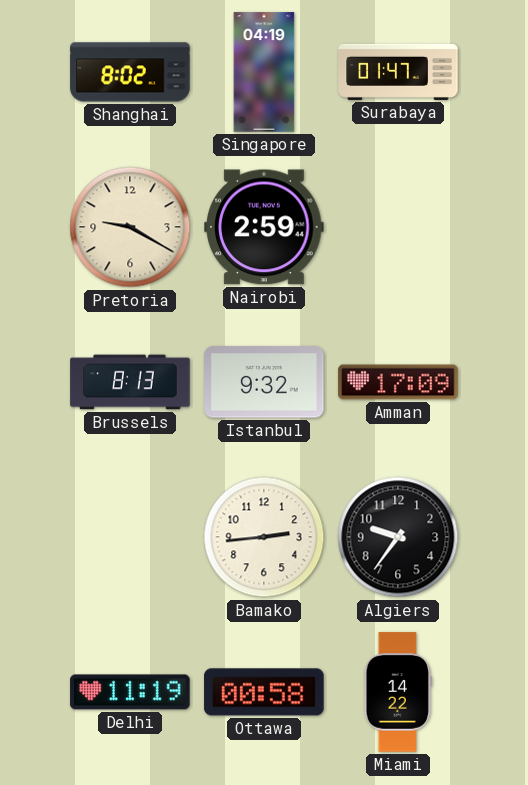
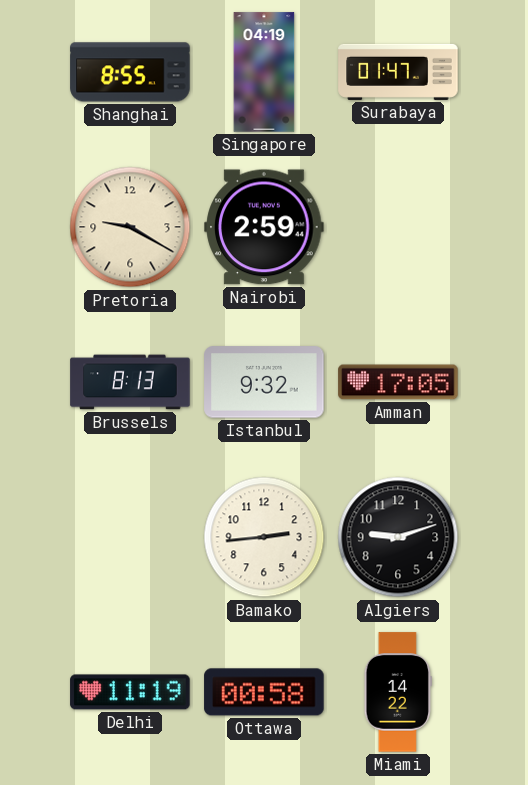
Shanghai: 8:02 -> 8:55 (130, 72)
Amman: 17:09 -> 17:05 (398, 382)
Algiers: 9:36 -> 9:12 (398, 537)
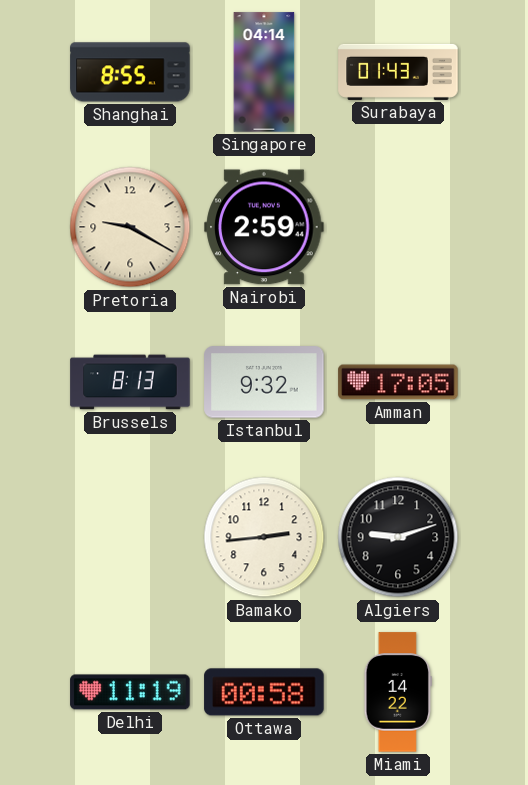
Singapore: 04:19 -> 04:14 (264, 72)
Surabaya: 01:47 -> 01:43 (398, 72)
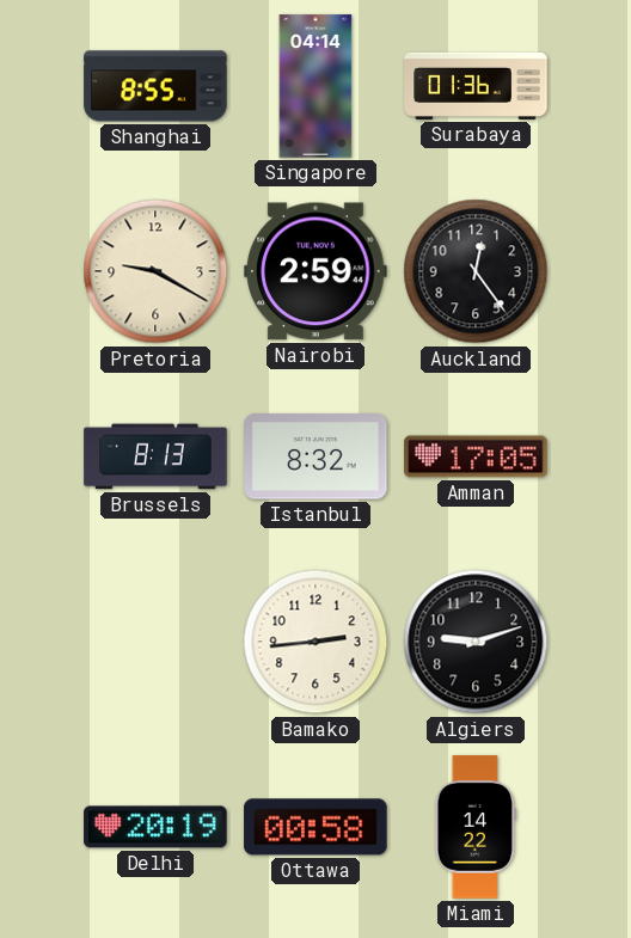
Surabaya: 01:43 -> 01:36 (476, 86)
Auckland: none -> 12:24 (476, 271)
Istanbul: 9:32 -> 8:32 (315, 456)
Delhi: 11:19 -> 20:19 (155, 827)
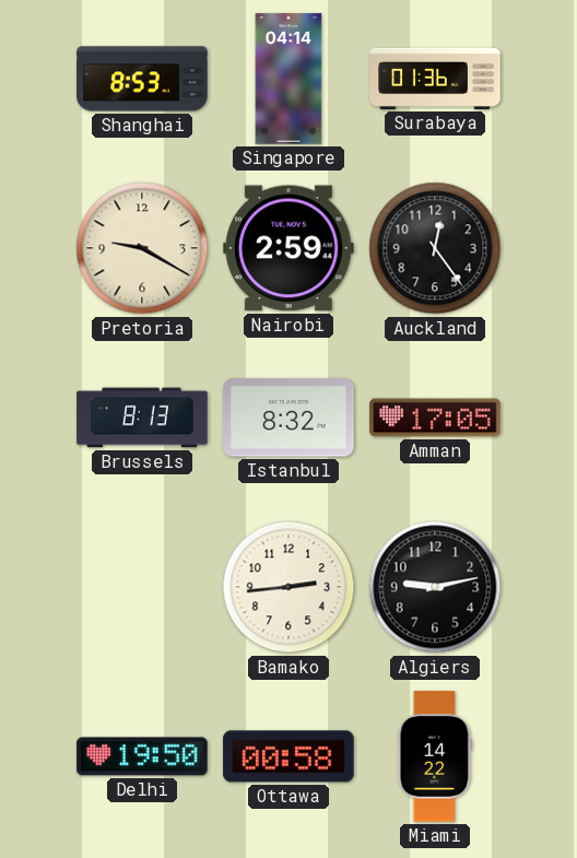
Shanghai: 8:55 -> 8:53 (142, 79)
Algiers: 9:12 -> 9:13 (435, 587)
Delhi: 20:19 -> 19:50 (142, 756)
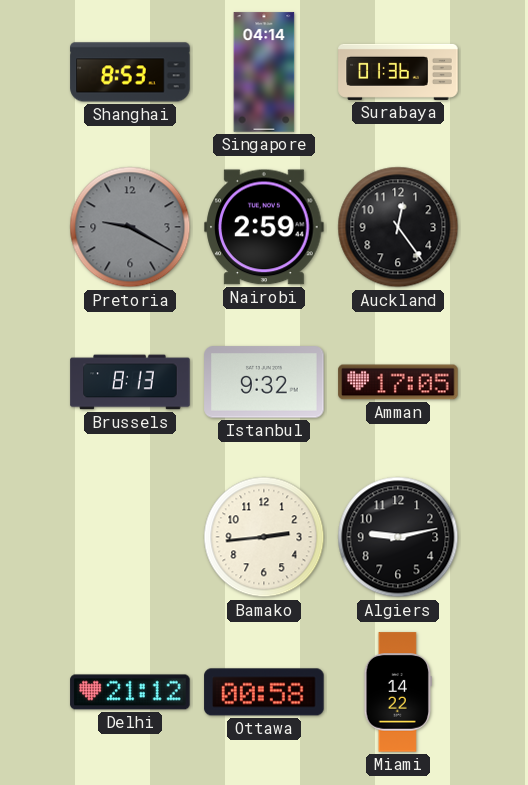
Pretoria dial: cream -> grey (130, 227)
Istanbul: 8:32 -> 9:32 (264, 382)
Delhi: 19:50 -> 21:12 (130, 692)
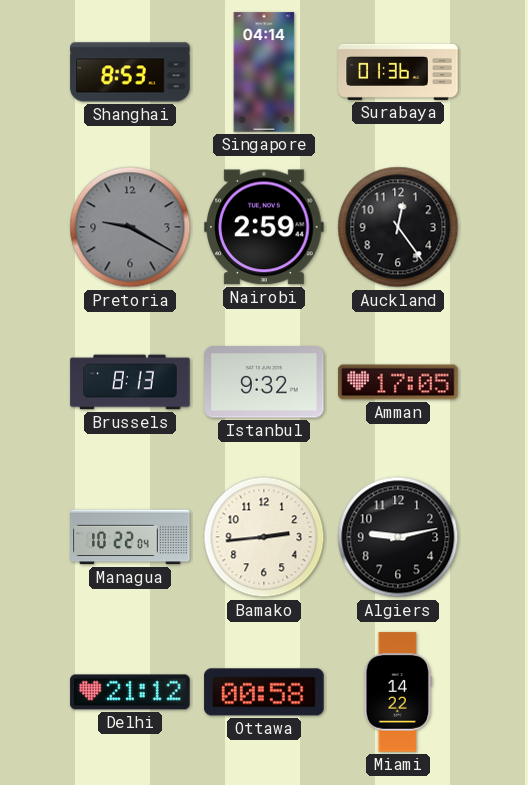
Managua: none -> 10:22 (130, 537)
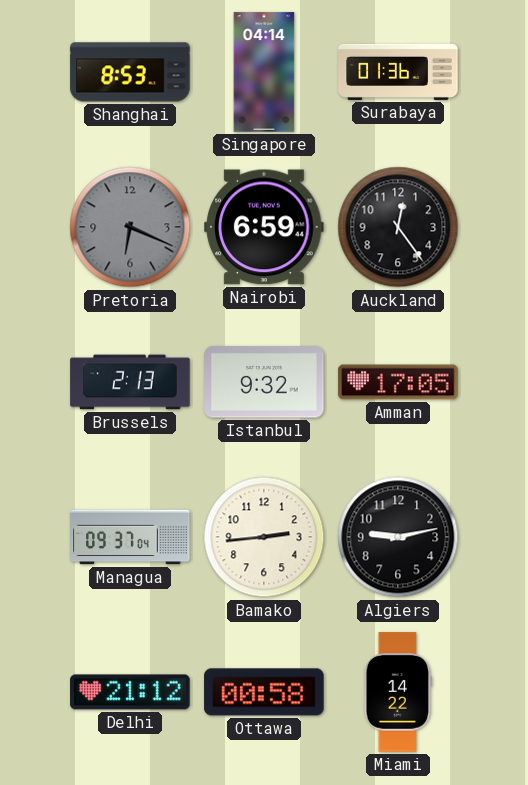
Pretoria: 9:20 -> 6:19 (130, 227)
Nairobi: 2:59 -> 6:59 (264, 227)
Brussels: 8:13 -> 2:13 (130, 382)
Managua: 10:22 -> 09:37 (130, 537)
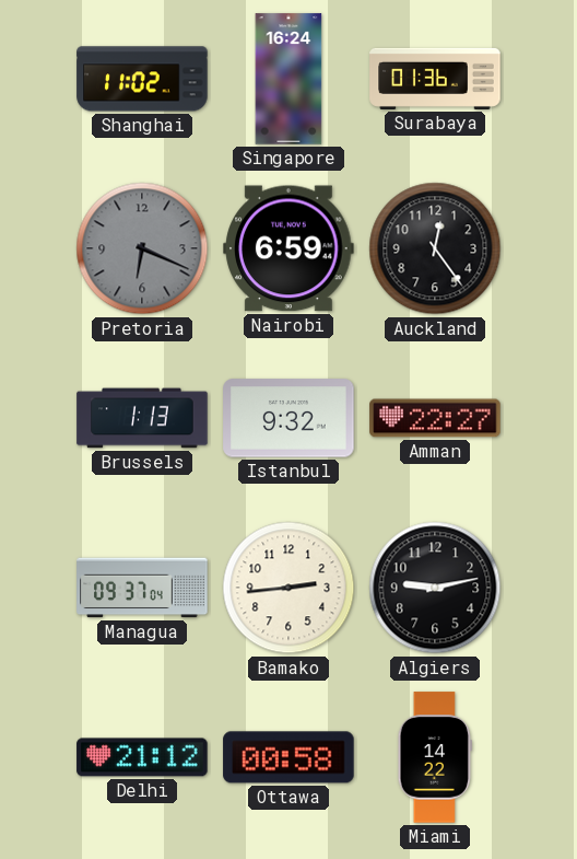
Shanghai: 8:53 -> 11:02 (142, 79)
Singapore: 04:14 -> 16:24 (288, 79)
Brussels: 2:13 -> 1:13 (142, 418)
Amman: 17:05 -> 22:27 (435, 418)
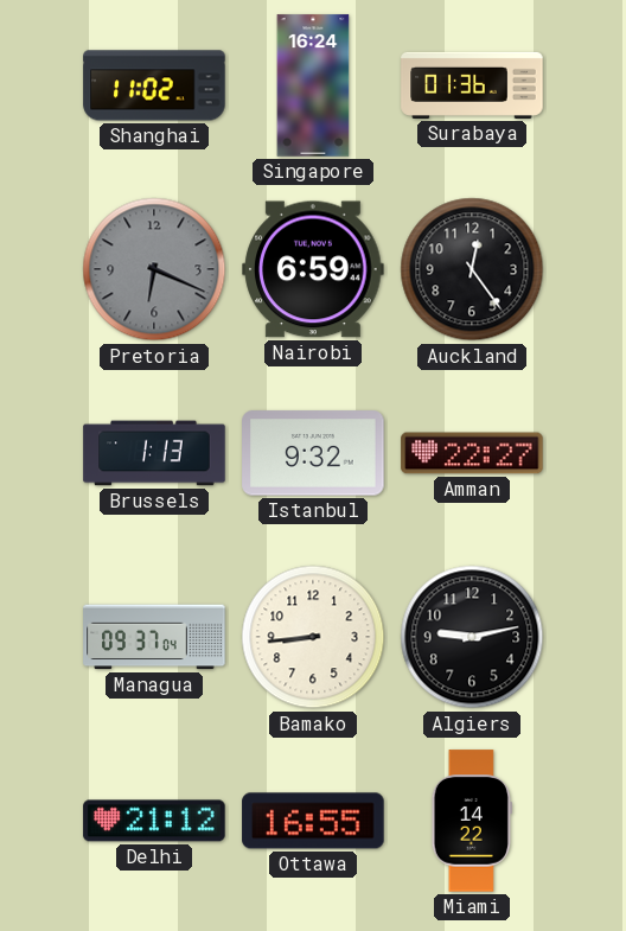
Bamako: 2:44 -> 8:44 (313, 637)
Ottawa: 00:58 -> 16:55 (313, 821)
